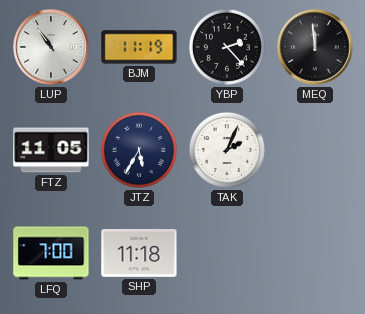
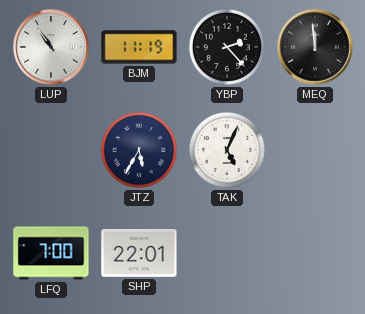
FTZ: 11:05 -> none (51, 150)
TAK: 2:04 -> 5:04 (227, 150)
SHP: 11:18 -> 22:01 (139, 254)
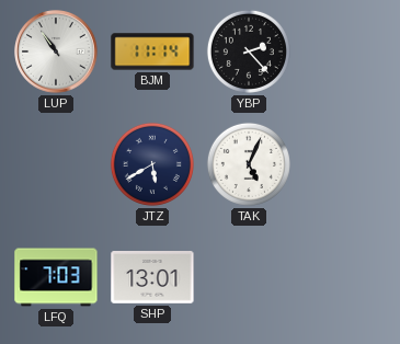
BJM: 11:19 -> 11:14 (152, 51)
MEQ: 11:59 -> none (315, 47)
JTZ: 5:35 -> 5:40 (152, 164)
LFQ: 7:00 -> 7:03 (56, 277)
SHP: 22:01 -> 13:01 (152, 278)
